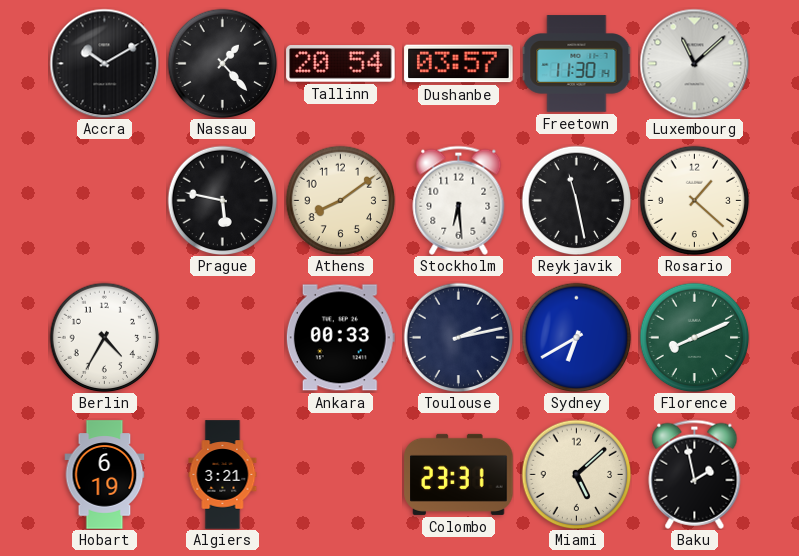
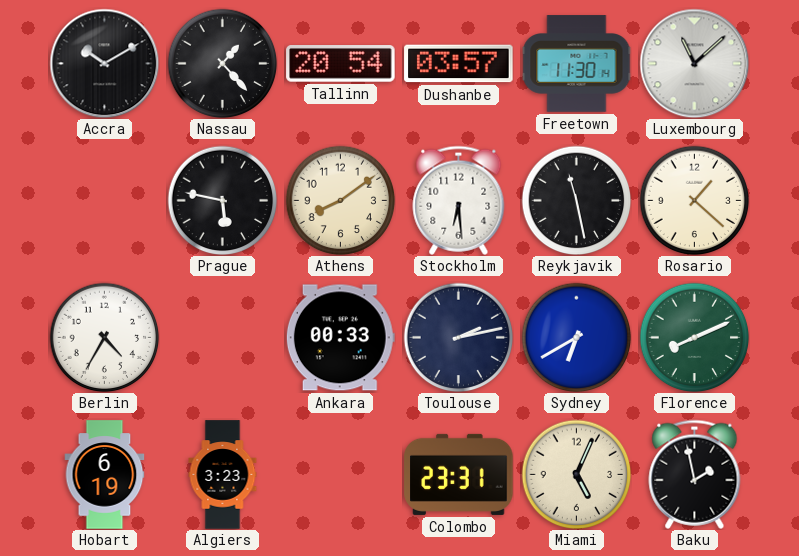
Algiers: 3:21 -> 3:23 (223, 475)
Miami: 5:08 -> 5:04 (576, 474)
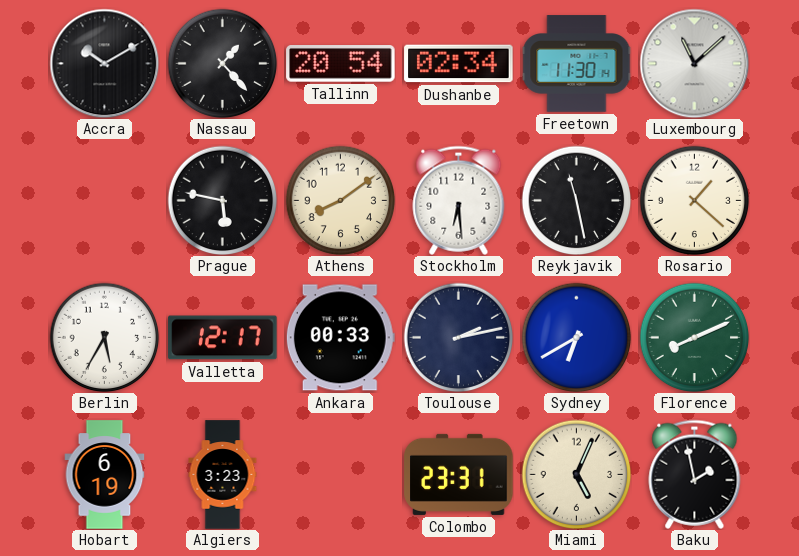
Dushanbe: 03:57 -> 02:34 (459, 64)
Berlin: 4:35 -> 5:35 (104, 337)
Valletta: none -> 12:17 (223, 338)
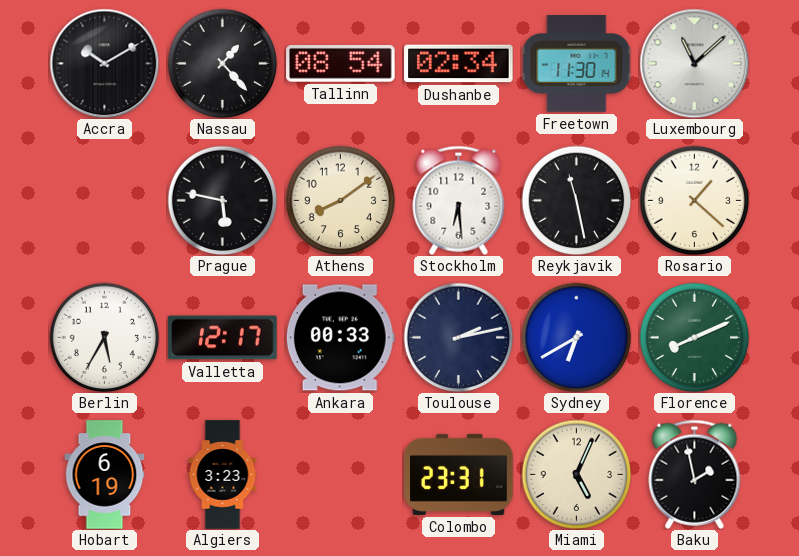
Tallinn: 20:54 -> 08:54 (341, 64)
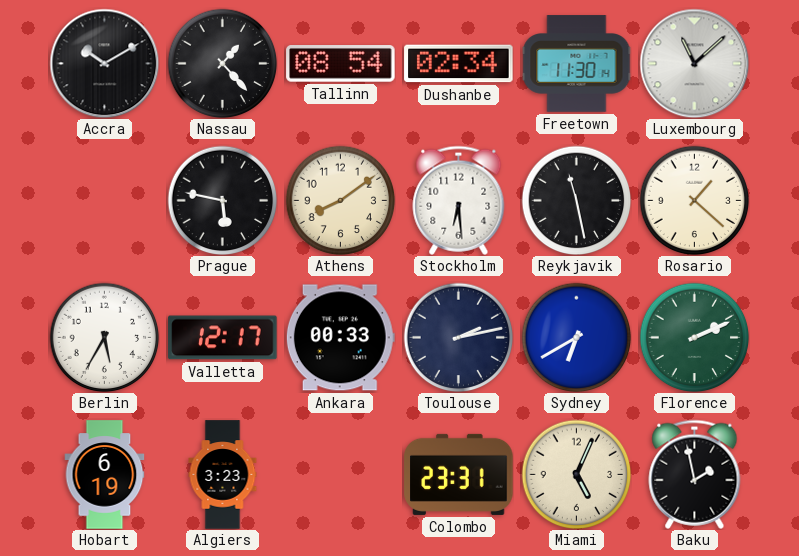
Florence: 8:11 -> 2:11 (694, 337)
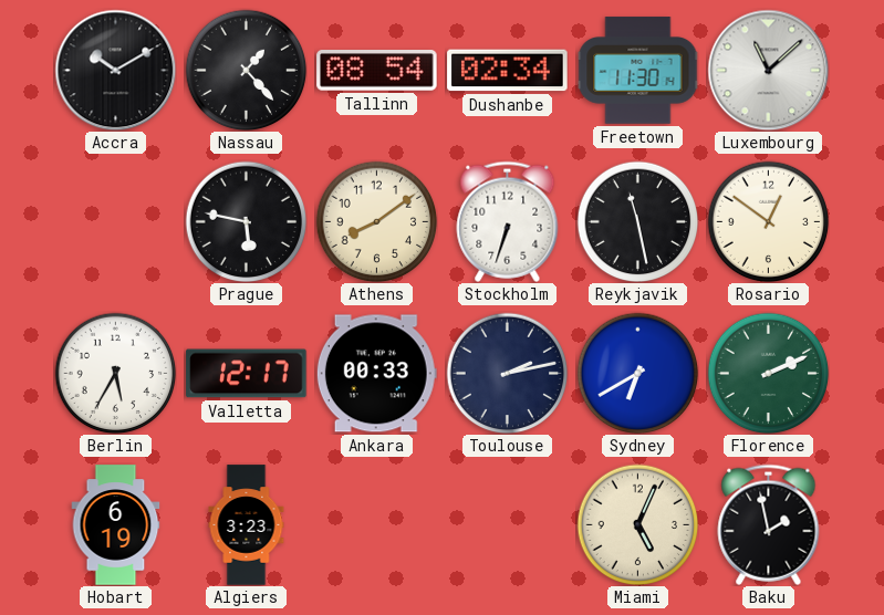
Stockholm: 6:29 -> 6:33 (508, 221)
Rosario: 1:22 -> 12:51 (768, 221)
Colombo: 23:31 -> none (459, 474)
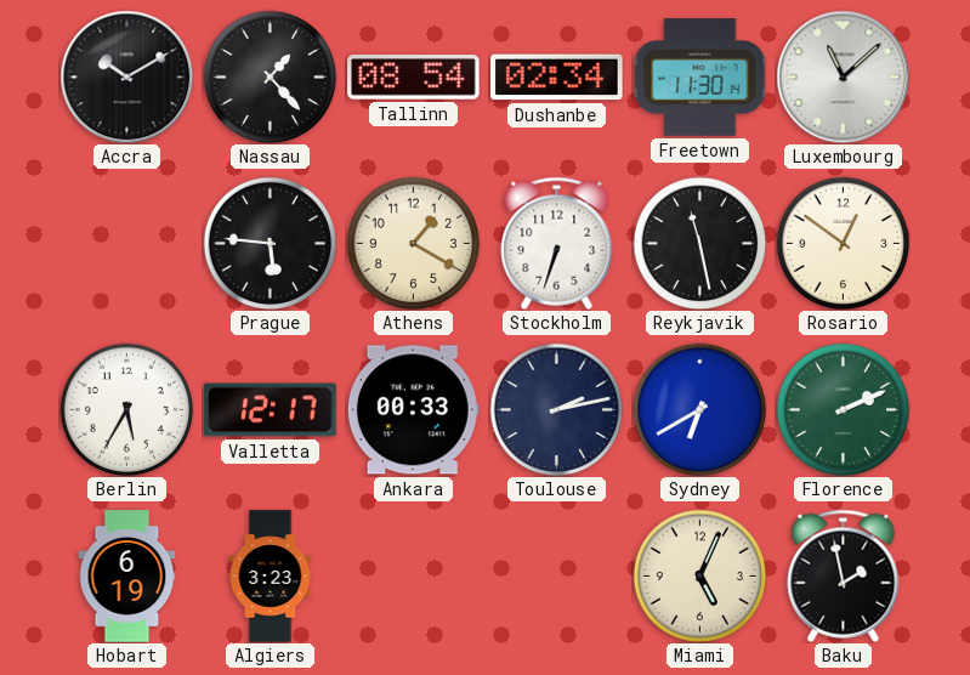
Prague: 5:47 -> 5:46 (270, 243)
Athens: 8:09 -> 1:20 (413, 243)
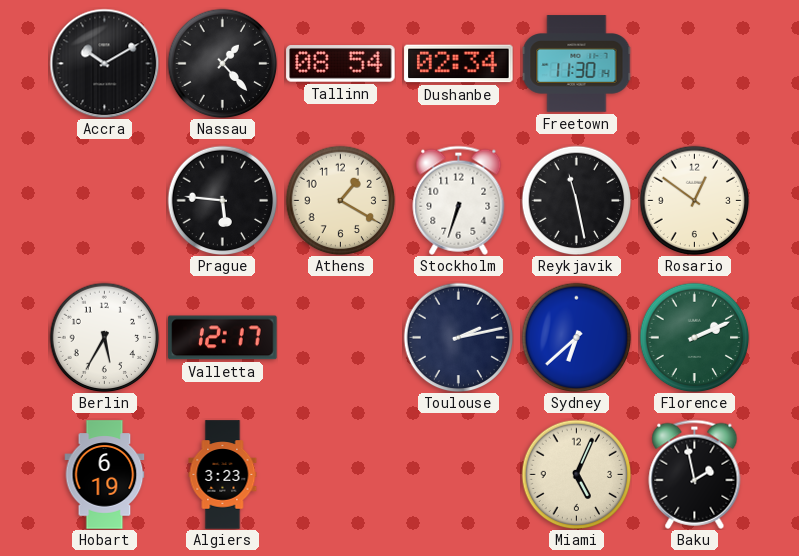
Luxembourg: 11:08 -> none (843, 76)
Ankara: 00:33 -> none (413, 410)
Sydney: 6:40 -> 6:38 (576, 337)
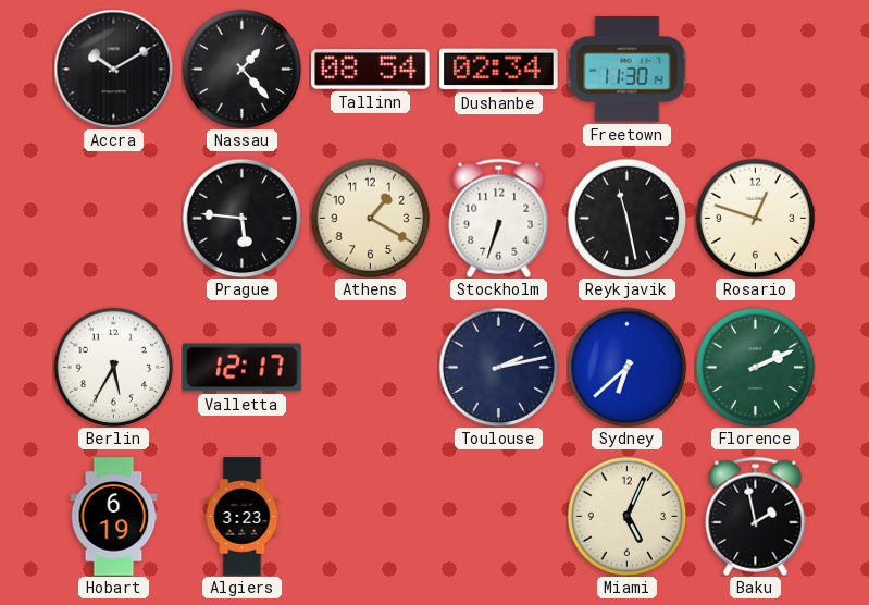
Rosario: 12:51 -> 12:48 (755, 218)
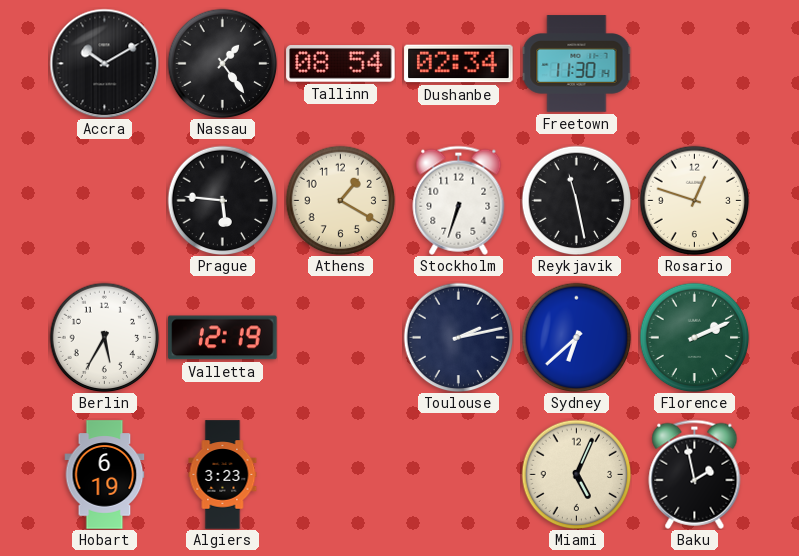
Nassau: 1:23 -> 1:24 (222, 63)
Valletta: 12:17 -> 12:19 (223, 338)
